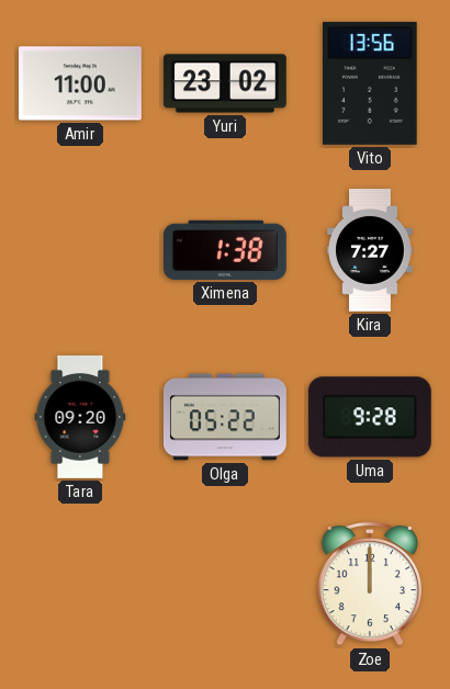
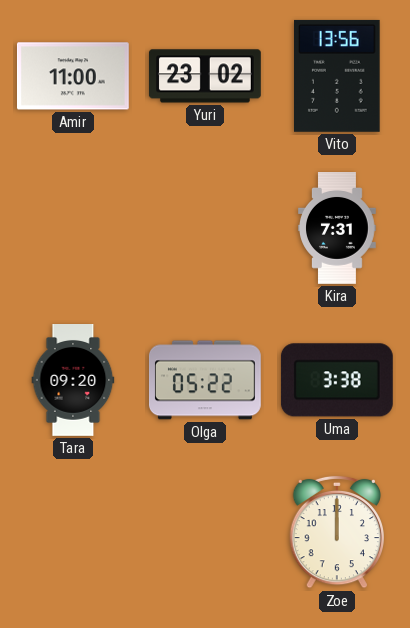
Ximena: 1:38 -> none (225, 250)
Kira: 7:27 -> 7:31 (338, 229)
Uma: 9:28 -> 3:38 (337, 380)
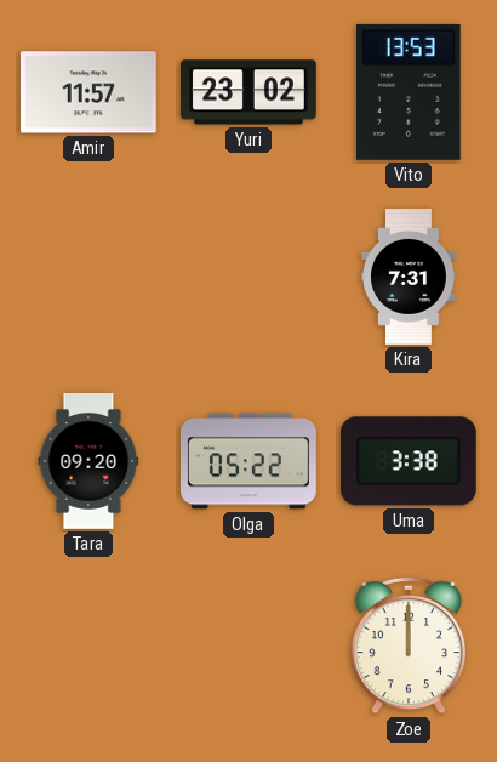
Amir: 11:00 -> 11:57 (88, 92)
Vito: 13:56 -> 13:53 (409, 92)
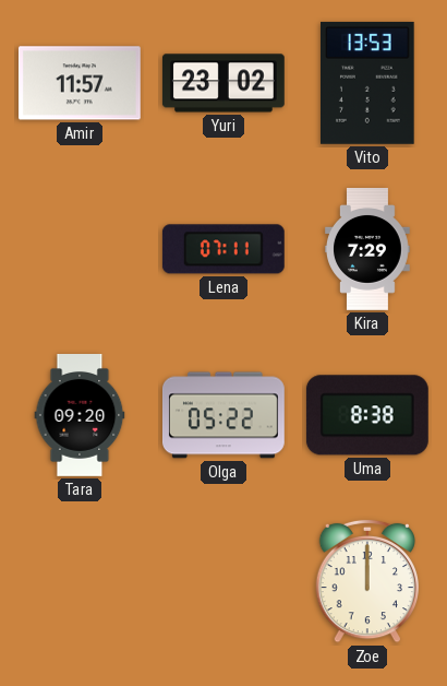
Lena: none -> 07:11 (224, 249)
Kira: 7:31 -> 7:29 (369, 250)
Uma: 3:38 -> 8:38 (367, 415)
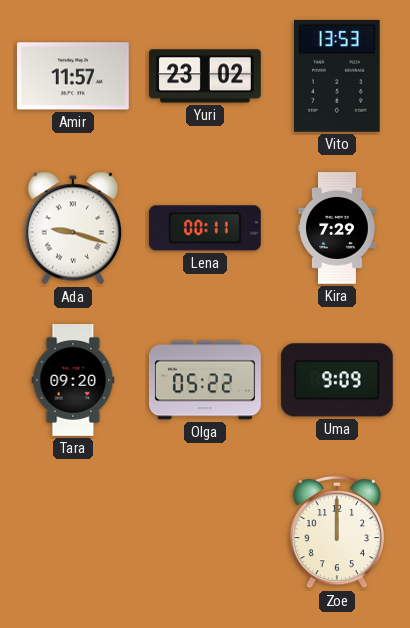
Ada: none -> 9:18 (72, 228)
Lena: 07:11 -> 00:11 (205, 228)
Uma: 8:38 -> 9:09 (337, 380)
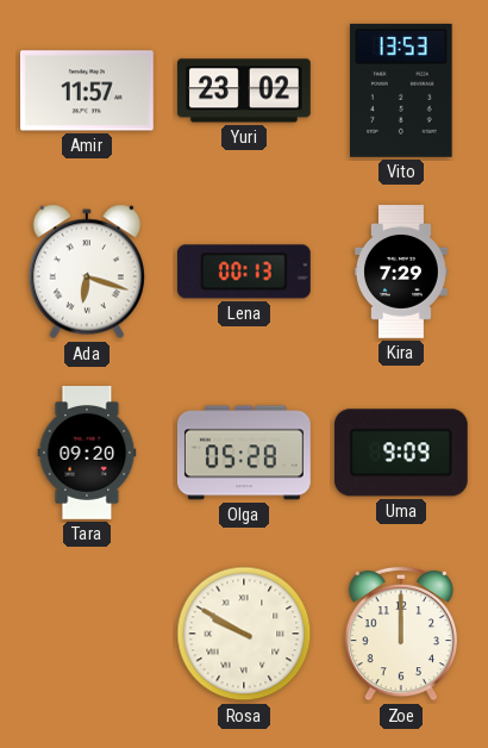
Ada: 9:18 -> 6:18 (86, 272)
Lena: 00:11 -> 00:13 (244, 272)
Olga: 05:22 -> 05:28 (244, 453)
Rosa: none -> 9:50 (244, 634)
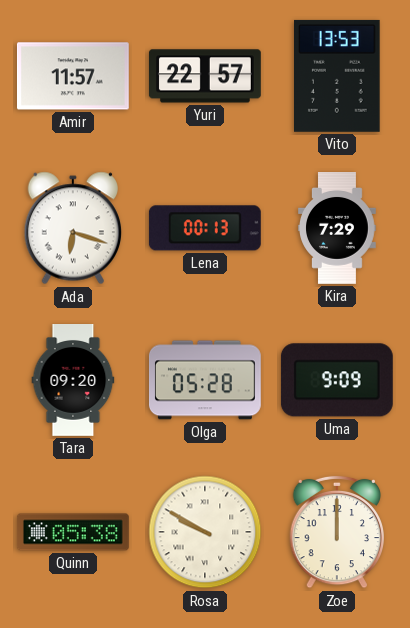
Yuri: 23:02 -> 22:57 (205, 76)
Quinn: none -> 05:38 (73, 532)
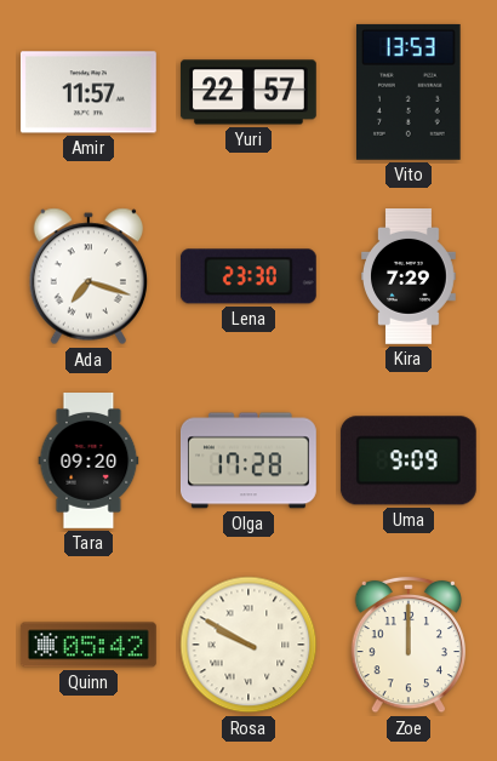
Ada: 6:18 -> 7:18 (87, 276)
Lena: 00:13 -> 23:30 (248, 276)
Olga: 05:28 -> 17:28 (248, 460)
Quinn: 05:38 -> 05:42 (88, 645)
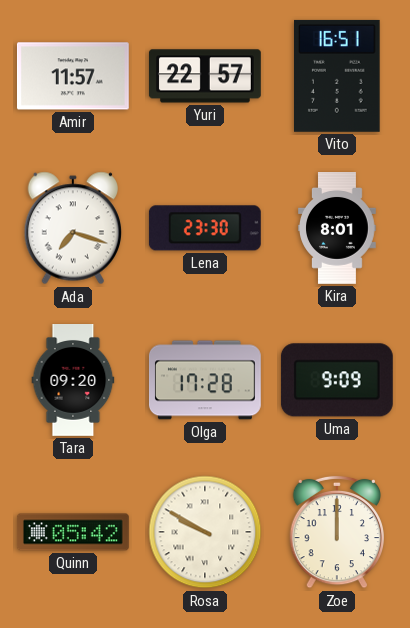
Vito: 13:53 -> 16:51 (337, 76)
Kira: 7:29 -> 8:01 (338, 229)
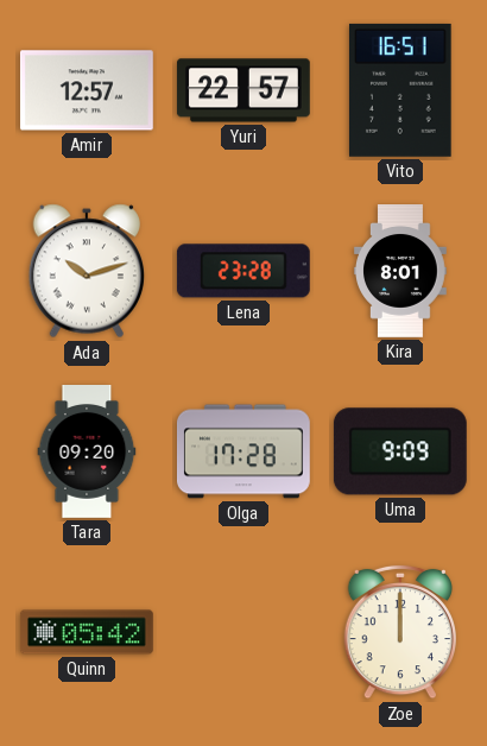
Amir: 11:57 -> 12:57 (87, 90)
Ada: 7:18 -> 10:12 (86, 271)
Lena: 23:30 -> 23:28 (243, 271)
Rosa: 9:50 -> none (205, 532)
